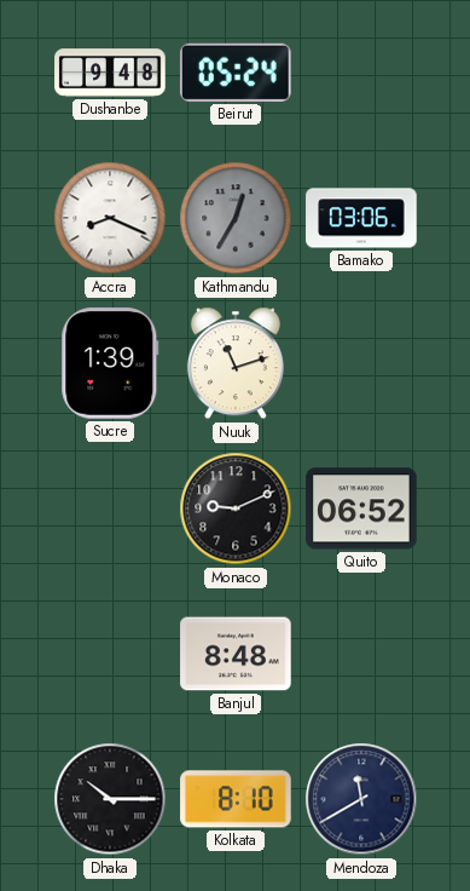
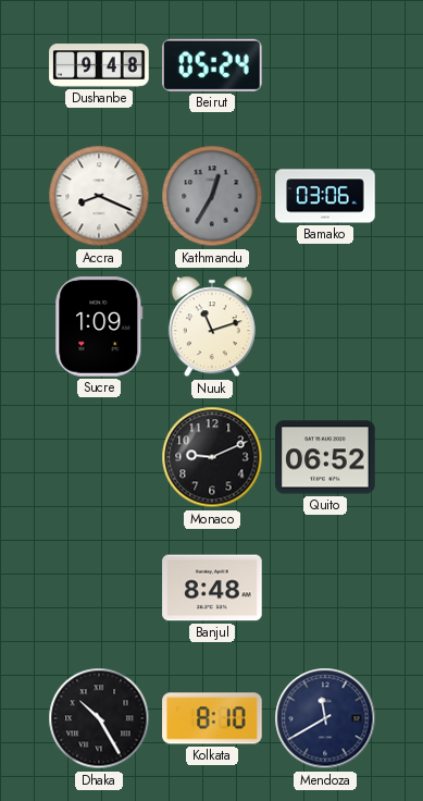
Sucre: 1:39 -> 1:09 (99, 326)
Dhaka: 10:15 -> 10:25 (99, 718)
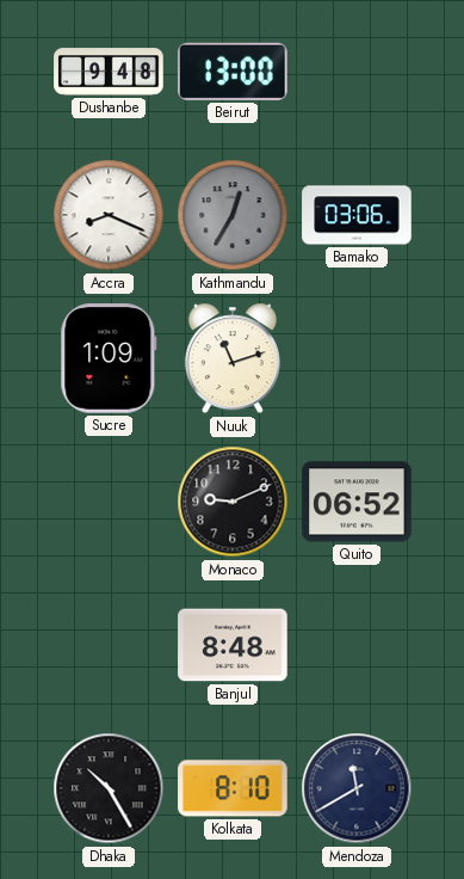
Beirut: 05:24 -> 13:00 (233, 72)
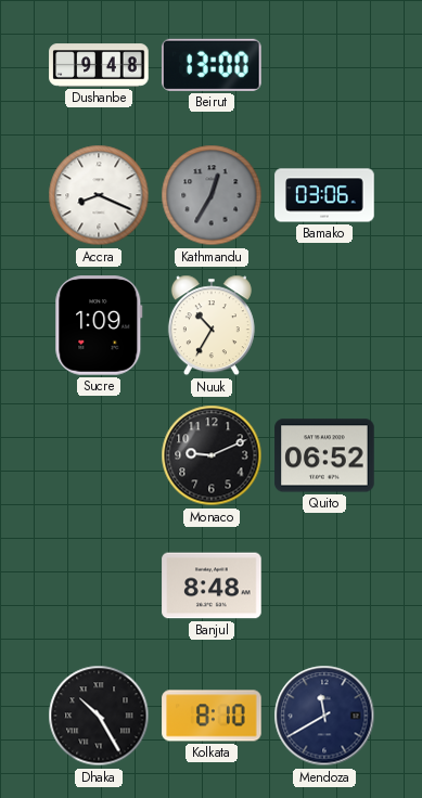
Nuuk: 11:12 -> 10:35 (212, 325)
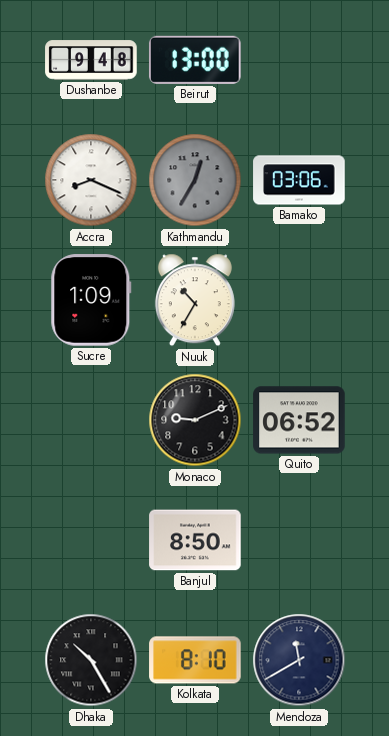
Banjul: 8:48 -> 8:50 (195, 540)
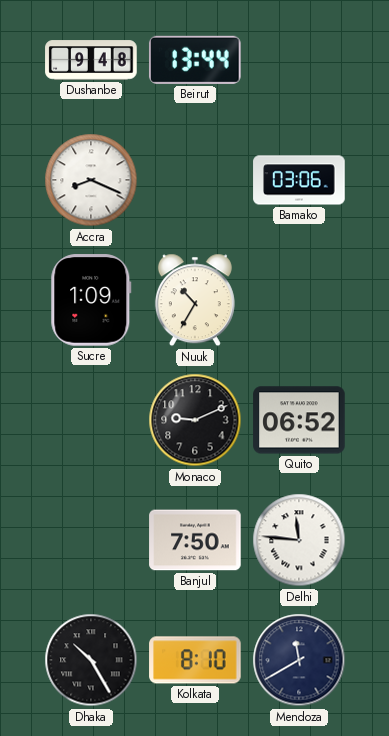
Beirut: 13:00 -> 13:44 (195, 60)
Kathmandu: 12:35 -> none (195, 180)
Banjul: 8:50 -> 7:50 (195, 540)
Delhi: none -> 11:46 (299, 540)
